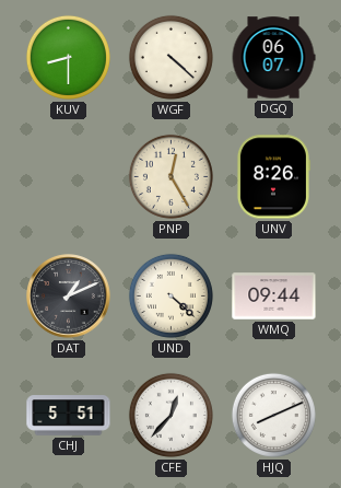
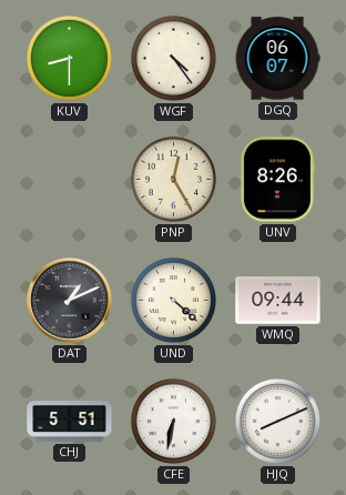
WGF: 4:22 -> 4:24 (173, 58)
CFE: 12:37 -> 6:32 (173, 421)
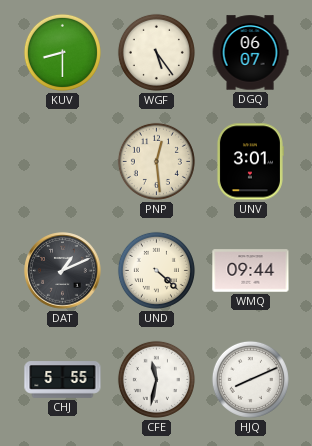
WGF: 4:24 -> 5:24 (156, 52)
PNP: 12:25 -> 12:29 (156, 161)
UNV: 8:26 -> 3:01 (250, 162)
CHJ: 5:51 -> 5:55 (63, 380)
CFE: 6:32 -> 11:32 (156, 379)
